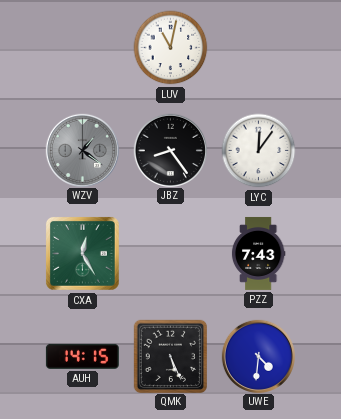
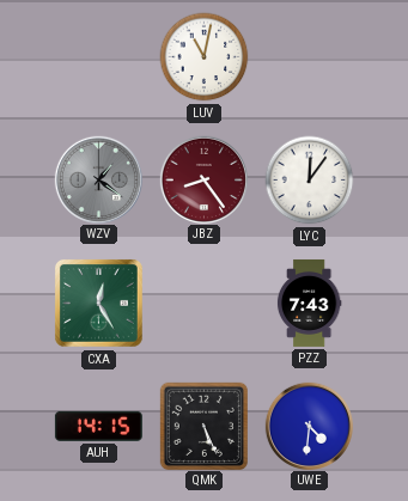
JBZ dial: black -> burgundy (203, 179)
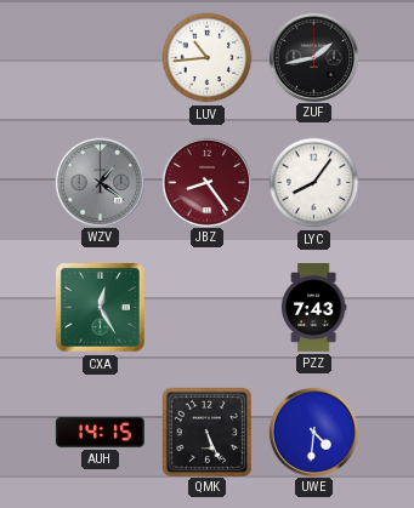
LUV: 11:02 -> 10:44 (208, 58)
ZUF: none -> 1:43 (313, 57)
LYC: 12:06 -> 8:06 (314, 183)
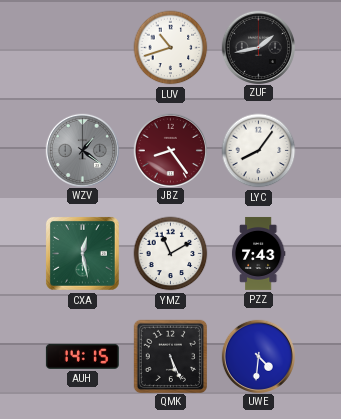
LUV: 10:44 -> 10:42 (171, 48)
CXA: 12:25 -> 12:28 (82, 253)
YMZ: none -> 11:10 (171, 254)
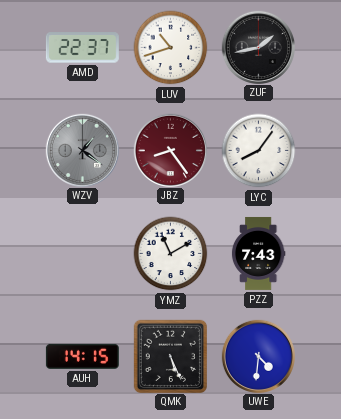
AMD: none -> 22:37 (82, 48)
CXA: 12:28 -> none (82, 253)
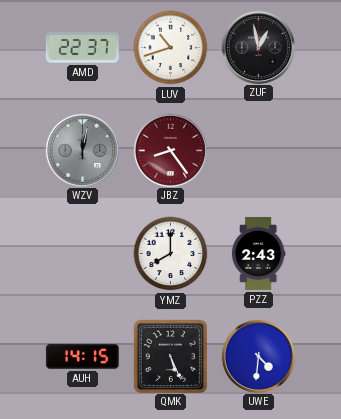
ZUF: 1:43 -> 12:58 (258, 47)
WZV: 1:21 -> 12:02 (82, 150)
LYC: 8:06 -> none (259, 151)
YMZ: 11:10 -> 8:00 (171, 254)
PZZ: 7:43 -> 2:43 (258, 253)
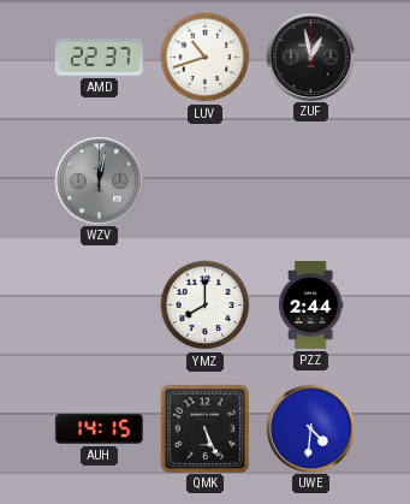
JBZ: 8:24 -> none (170, 150)
PZZ: 2:43 -> 2:44 (310, 304)
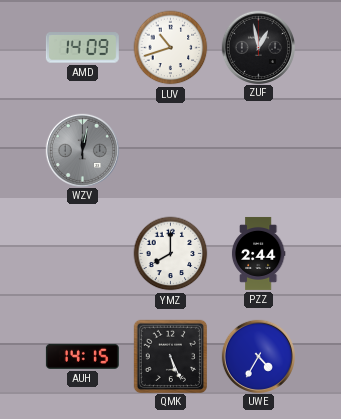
AMD: 22:37 -> 14:09 (82, 48)
UWE: 4:31 -> 4:35 (258, 356)
